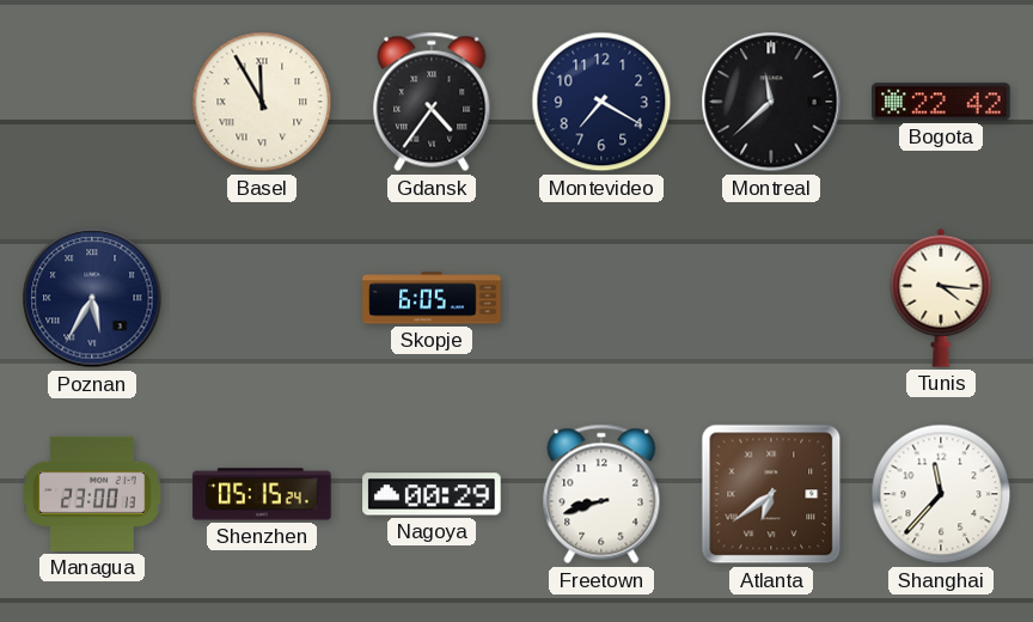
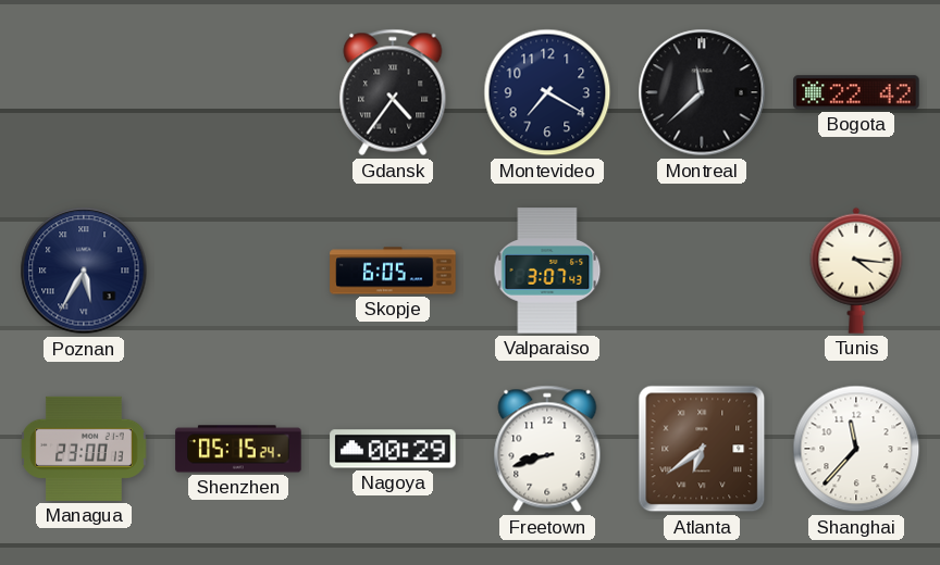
Basel: 11:55 -> none (262, 102)
Valparaiso: none -> 3:07 (547, 271)
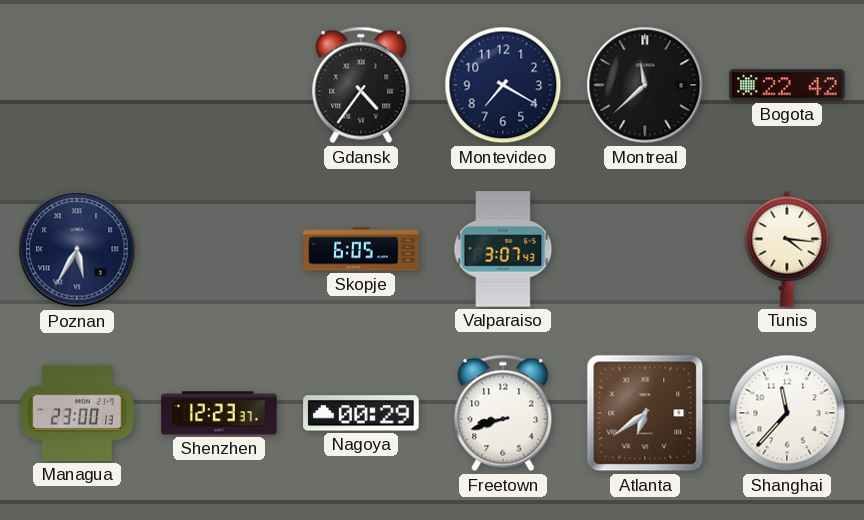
Shenzhen: 05:15 -> 12:23 (219, 413)
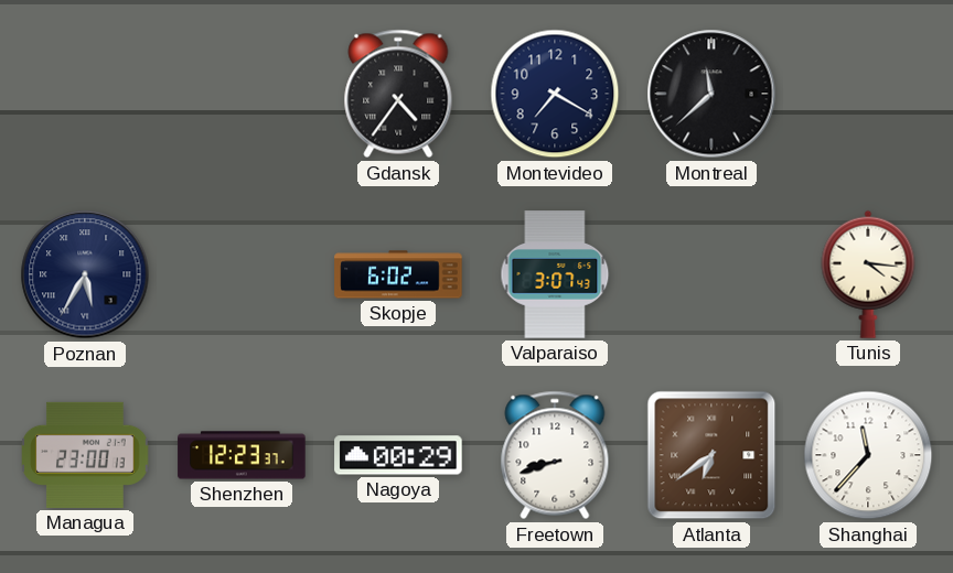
Bogota: 22:42 -> none (787, 85)
Skopje: 6:05 -> 6:02 (398, 274)
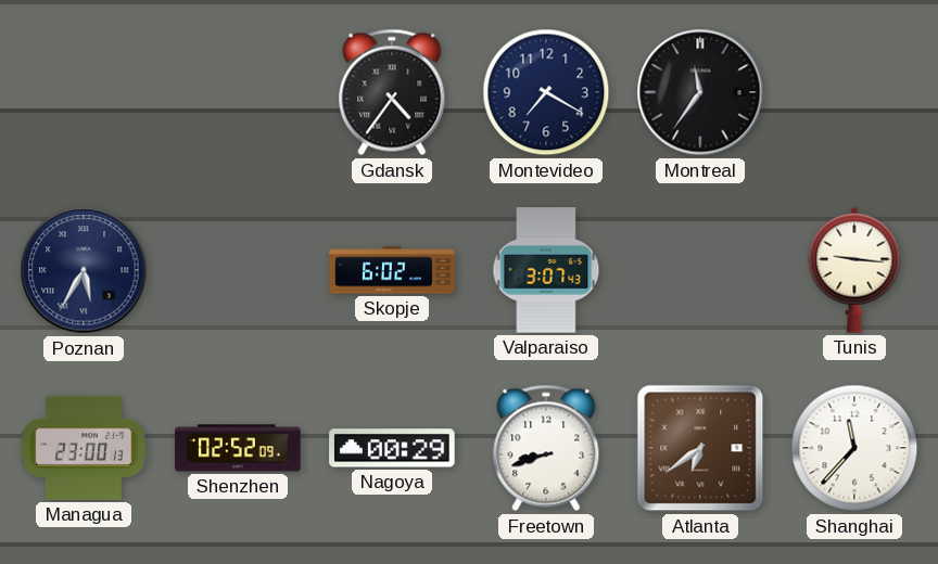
Montreal: 11:38 -> 11:36 (700, 92)
Tunis: 4:16 -> 9:16 (854, 270)
Shenzhen: 12:23 -> 02:52 (238, 448)
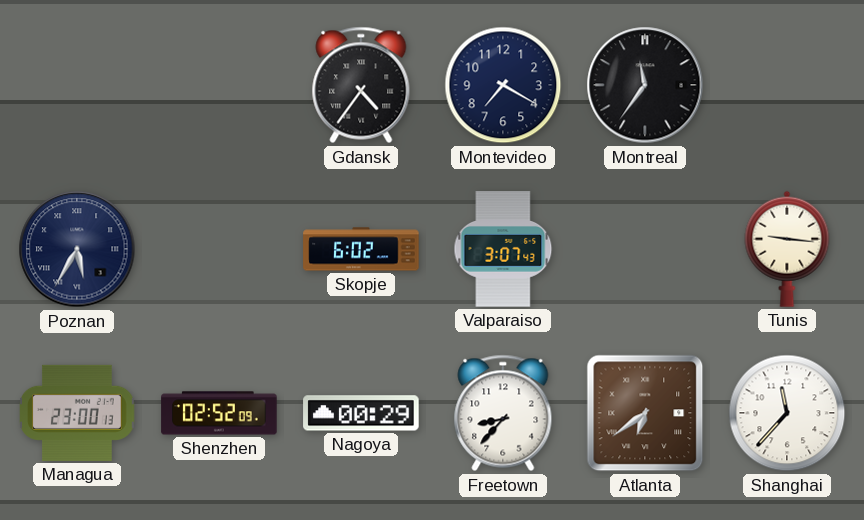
Freetown: 8:42 -> 8:37 (503, 413)
